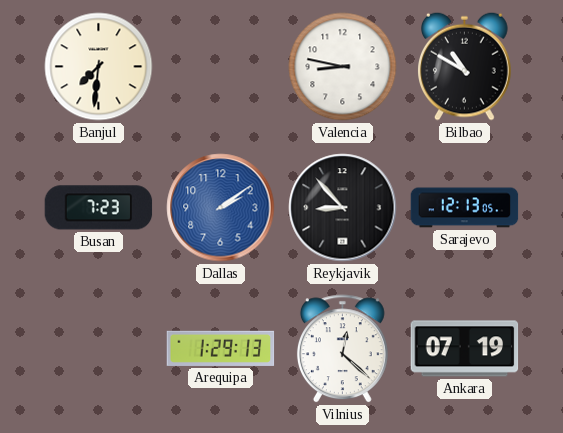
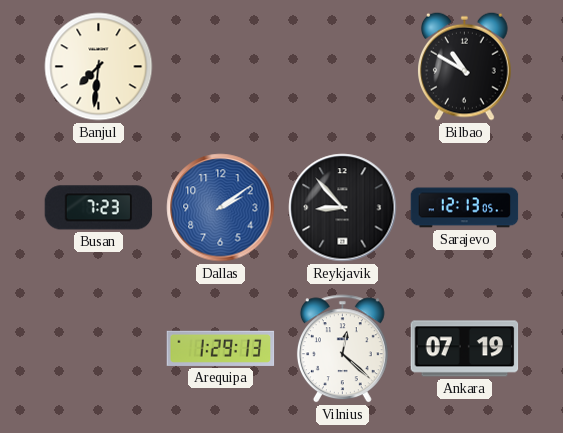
Valencia: 8:47 -> none (343, 67)
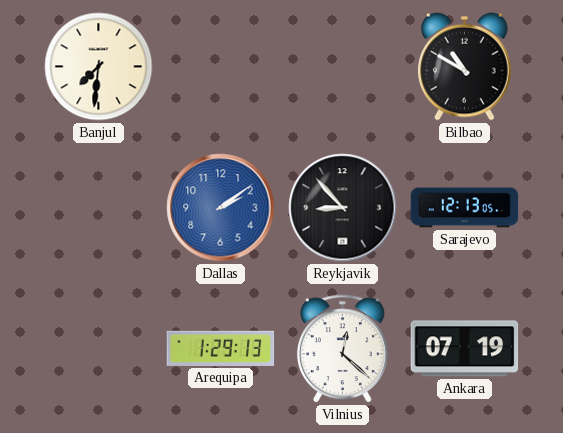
Busan: 7:23 -> none (99, 208)
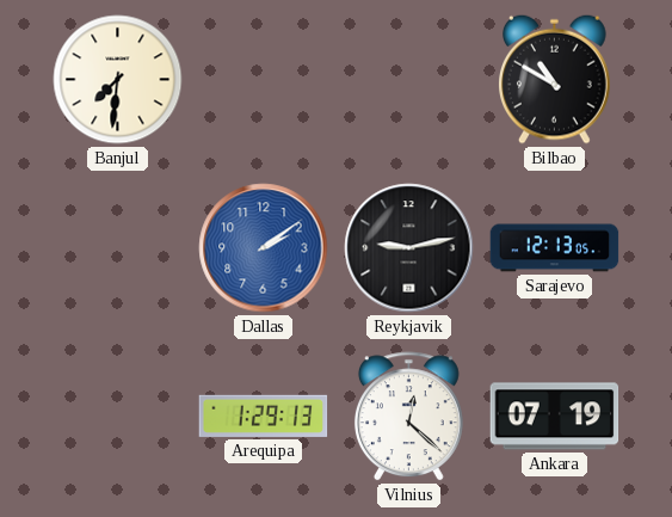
Reykjavik: 8:53 -> 9:13 (409, 248)
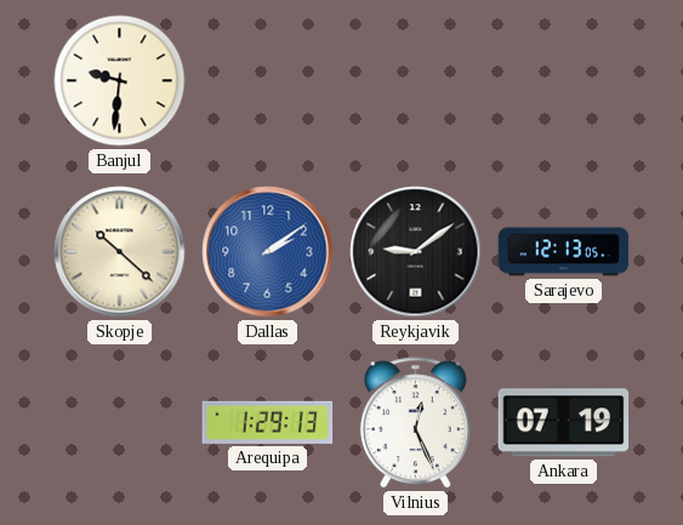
Banjul: 7:31 -> 9:31 (120, 81)
Bilbao: 10:50 -> none (555, 79)
Skopje: none -> 10:22 (120, 252)
Reykjavik: 9:13 -> 9:09 (416, 252)
Vilnius: 12:22 -> 12:26 (415, 423)
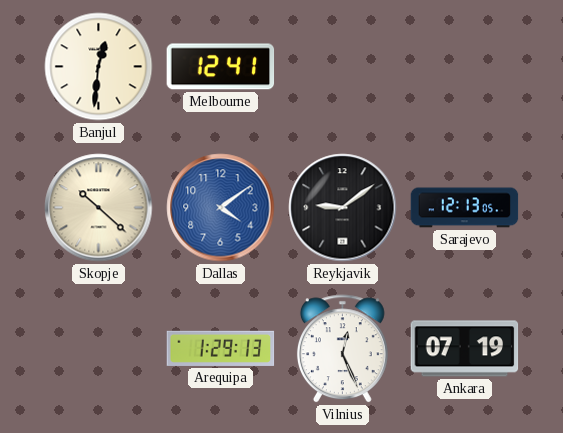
Banjul: 9:31 -> 12:31 (99, 67)
Melbourne: none -> 12:41 (221, 67)
Dallas: 2:09 -> 4:09 (221, 208)
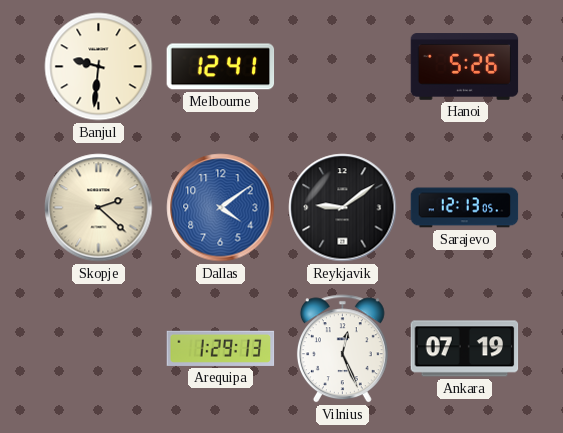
Banjul: 12:31 -> 9:31 (99, 67)
Hanoi: none -> 5:26 (465, 67)
Skopje: 10:22 -> 2:22 (99, 208)
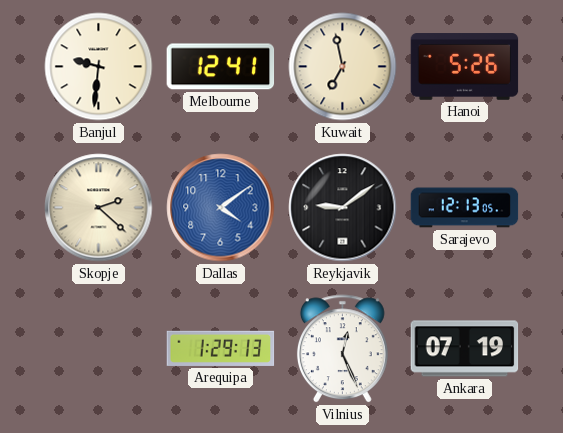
Kuwait: none -> 6:58 (343, 67)
